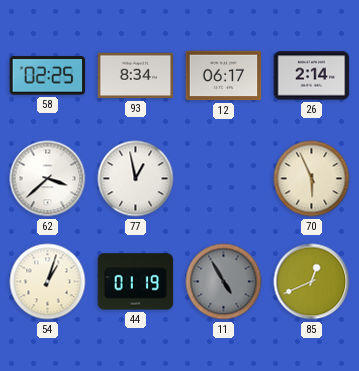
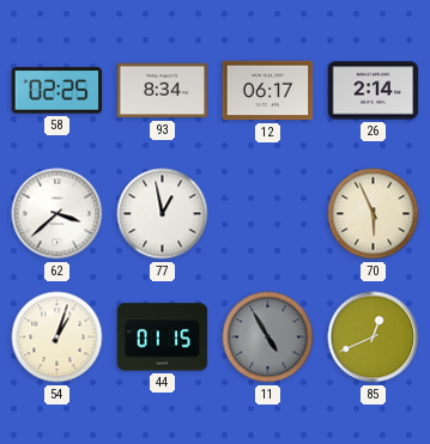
44: 01:19 -> 01:15 (163, 337)
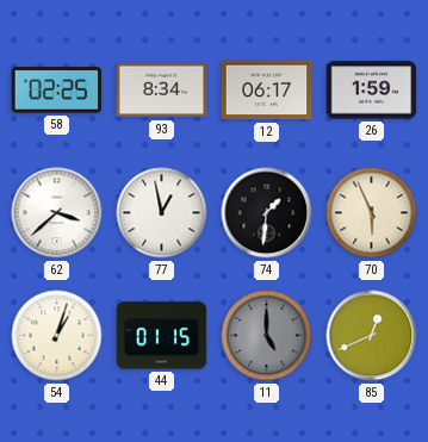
26: 2:14 -> 1:59 (372, 91)
74: none -> 1:31 (267, 213)
11: 4:55 -> 5:00 (267, 336)
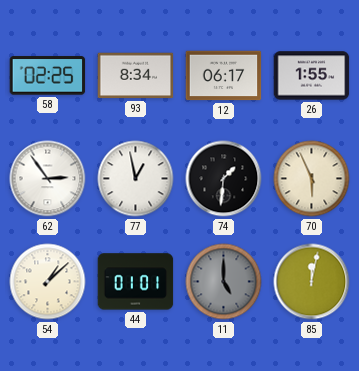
26: 1:59 -> 1:55 (312, 76)
62: 3:38 -> 2:54 (48, 179)
54: 1:03 -> 1:08 (48, 282)
44: 01:15 -> 01:01 (136, 282)
85: 12:41 -> 12:02 (312, 282)
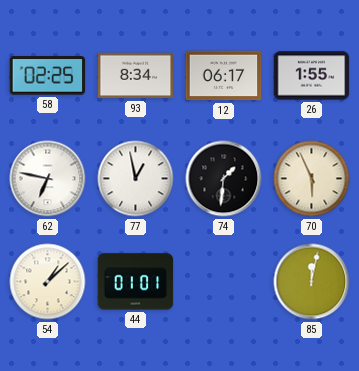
62: 2:54 -> 6:47 (48, 179)
11: 5:00 -> none (224, 282)
